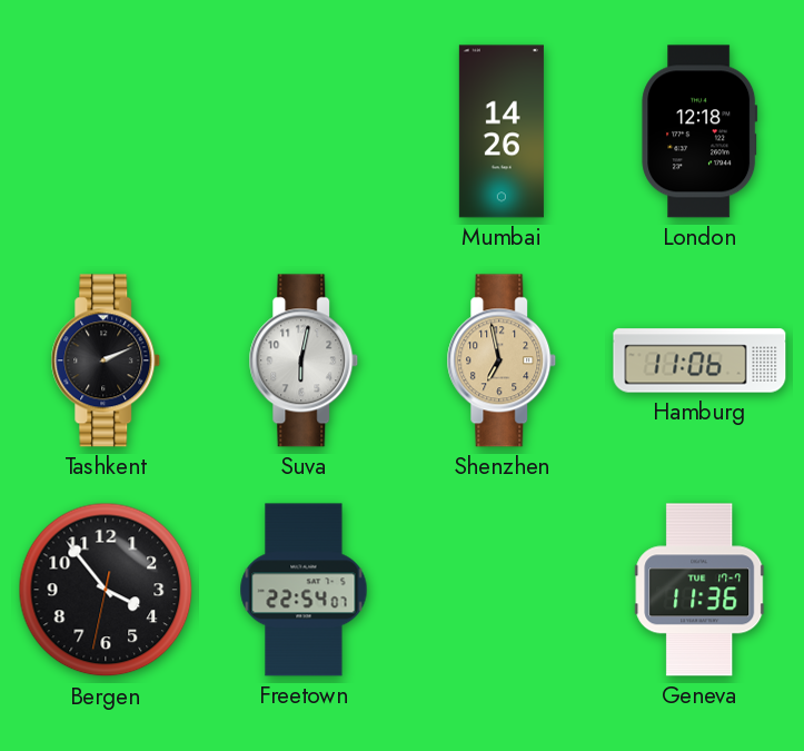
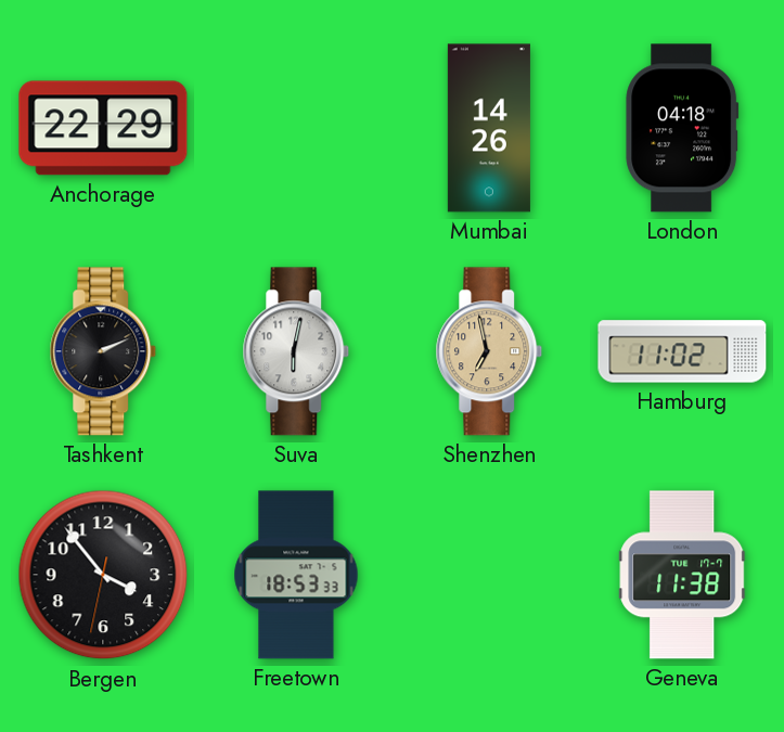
Anchorage: none -> 22:29 (103, 128)
London: 12:18 -> 04:18 (682, 128)
Hamburg: 11:06 -> 11:02 (682, 351)
Freetown: 22:54 -> 18:53 (296, 575)
Geneva: 11:36 -> 11:38 (682, 575)
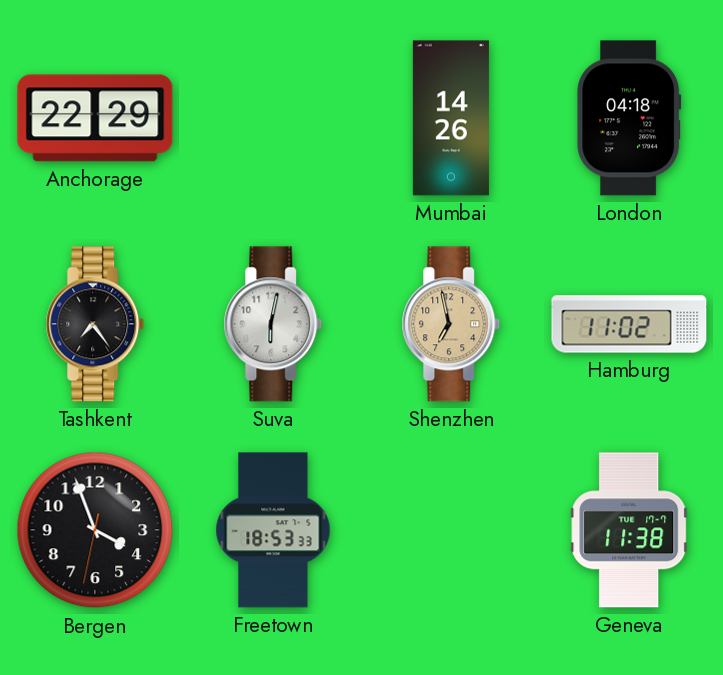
Tashkent: 2:11 -> 7:24 (95, 324)
Bergen: 3:53 -> 3:56 (95, 530)
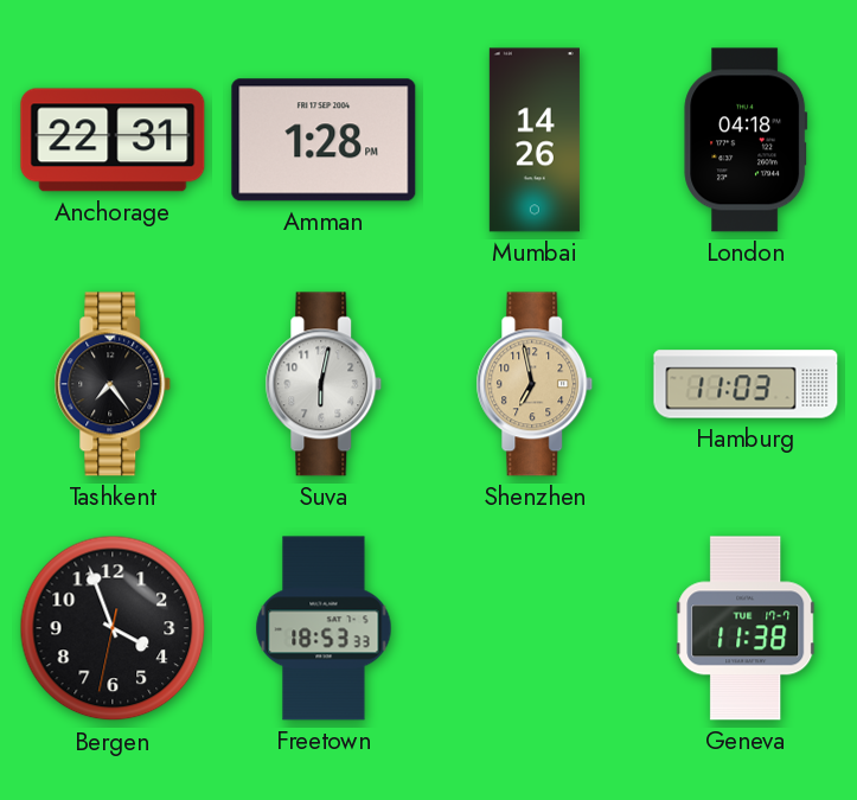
Anchorage: 22:29 -> 22:31 (113, 140)
Amman: none -> 1:28 (324, 140)
Hamburg: 11:02 -> 11:03 (746, 384)
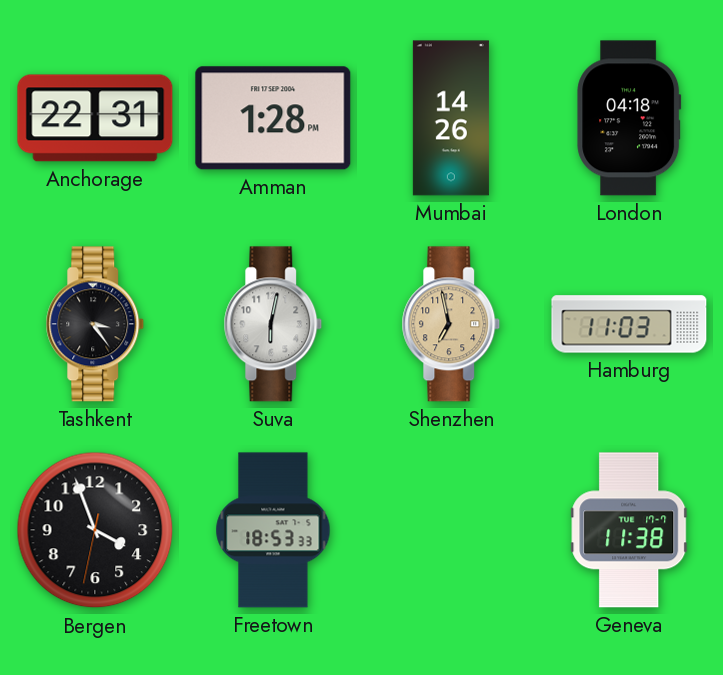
Tashkent: 7:24 -> 3:24 (95, 324)
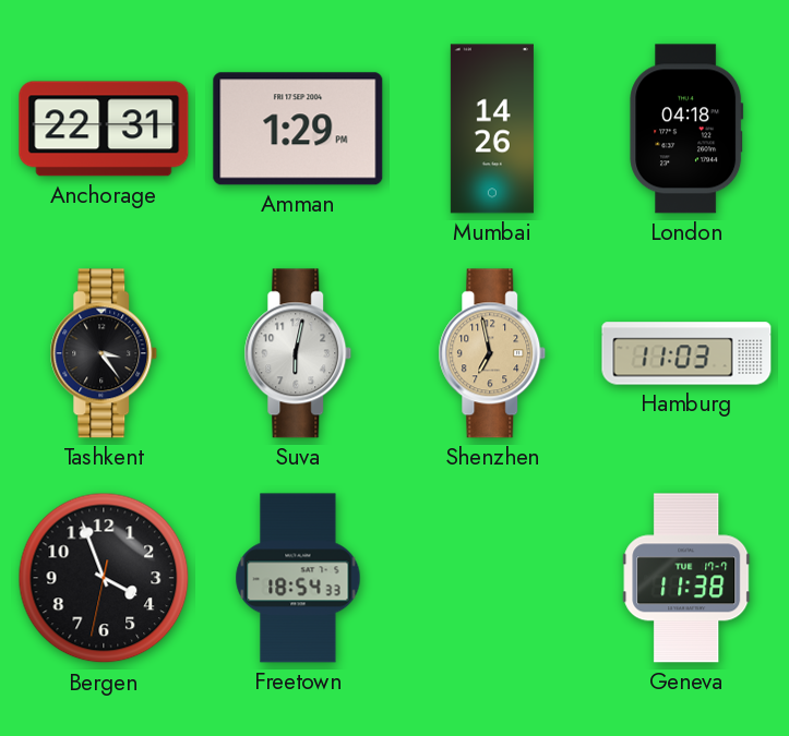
Amman: 1:28 -> 1:29 (298, 129)
Freetown: 18:53 -> 18:54 (298, 578)
